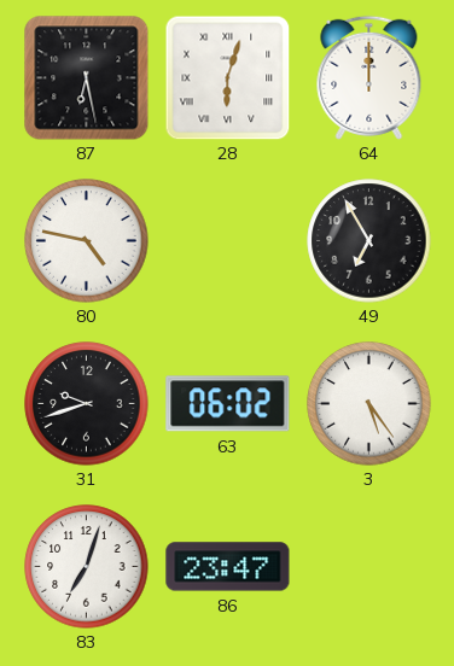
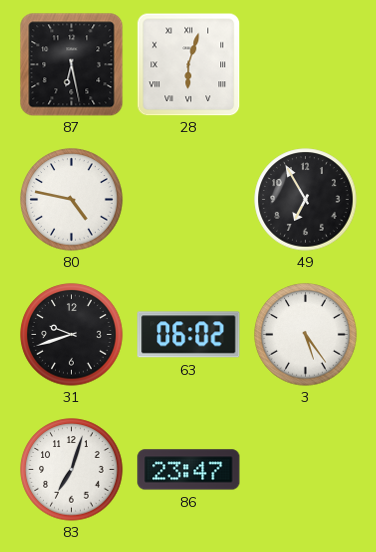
64: 12:00 -> none (369, 77)
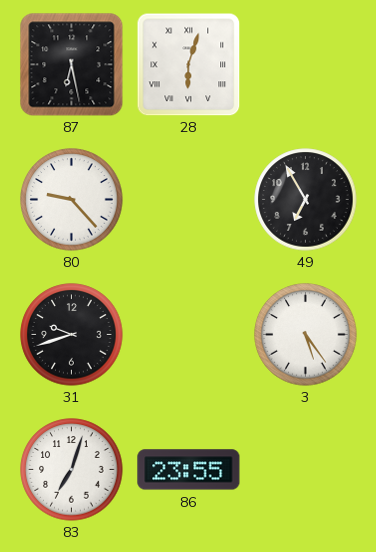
80: 4:47 -> 9:23 (72, 200)
63: 06:02 -> none (189, 335)
86: 23:47 -> 23:55 (189, 470)
